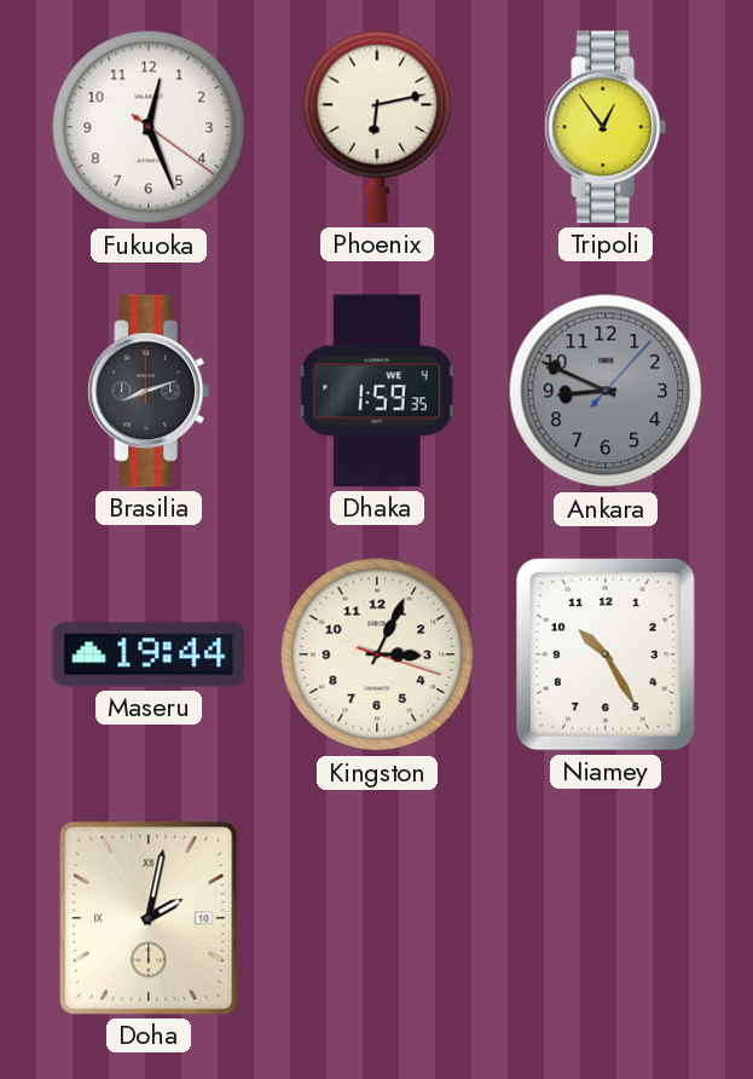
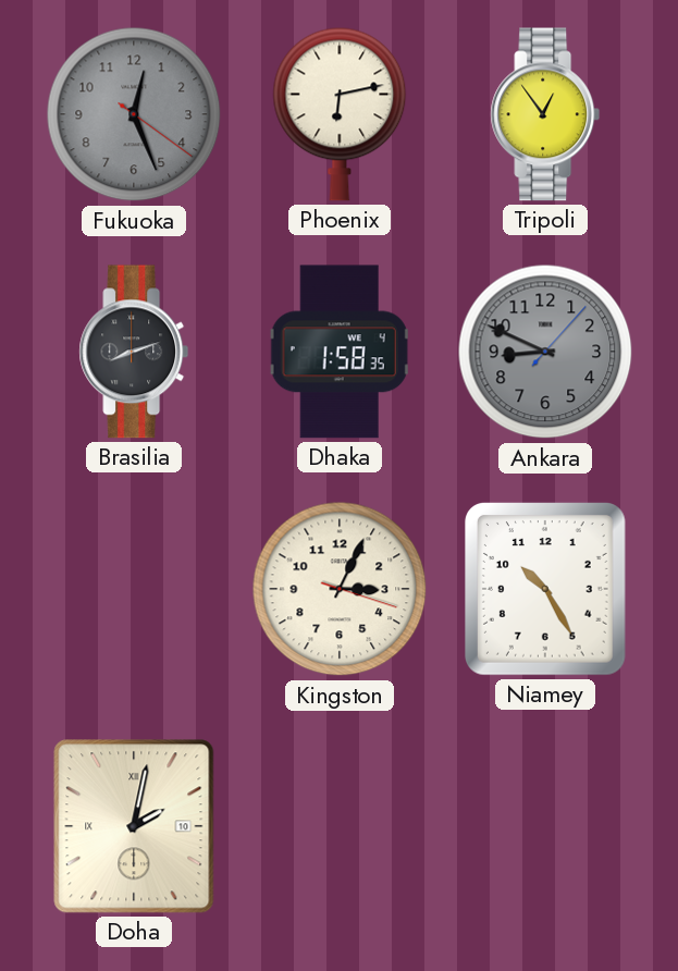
Fukuoka dial: white -> grey (134, 114)
Dhaka: 1:59 -> 1:58 (340, 352)
Maseru: 19:44 -> none (149, 654)
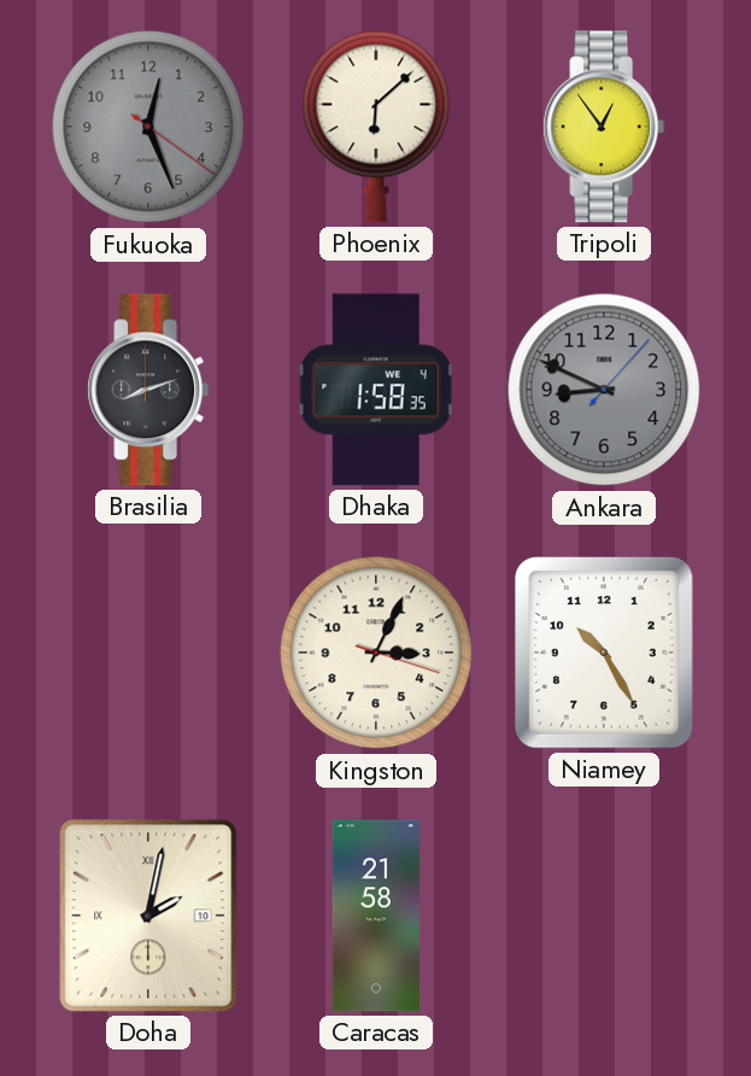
Phoenix: 6:13 -> 6:08 (376, 127)
Caracas: none -> 21:58 (376, 916)
